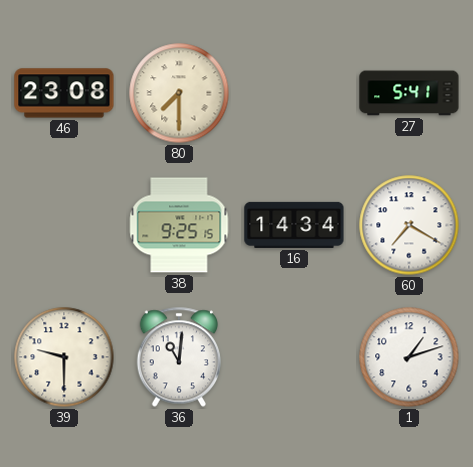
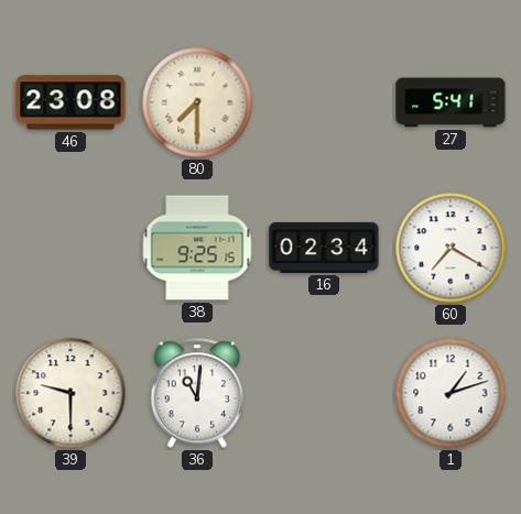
16: 14:34 -> 02:34 (324, 248)
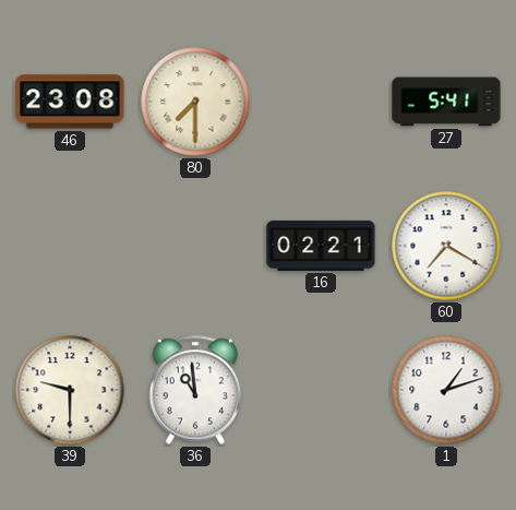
38: 9:25 -> none (197, 248)
16: 02:34 -> 02:21 (321, 246)
36: 11:01 -> 10:59 (194, 390)
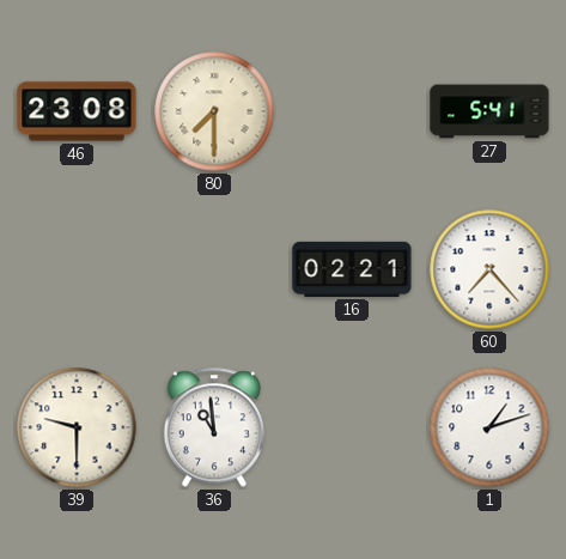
60: 7:20 -> 7:23 (489, 269)
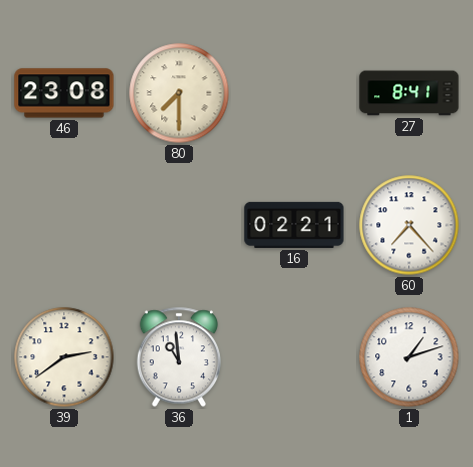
27: 5:41 -> 8:41 (409, 93)
39: 9:30 -> 2:39 (64, 357)
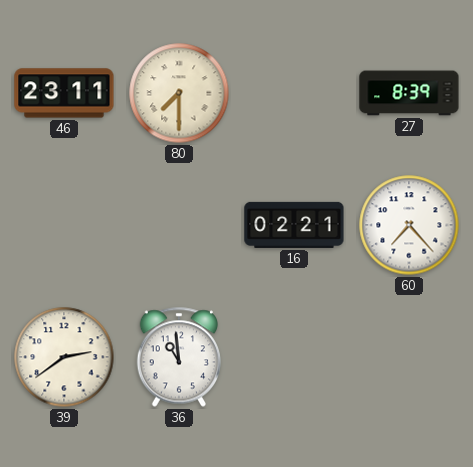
46: 23:08 -> 23:11 (64, 93)
27: 8:41 -> 8:39 (409, 93)
1: 1:12 -> none (409, 357)
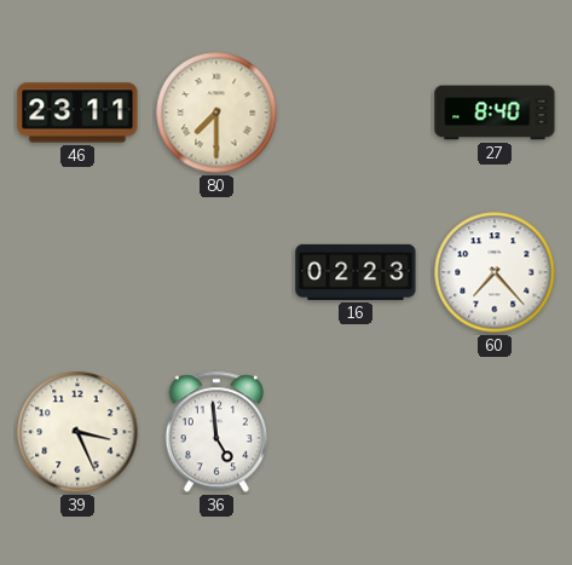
27: 8:39 -> 8:40 (495, 113)
16: 02:21 -> 02:23 (356, 272)
39: 2:39 -> 3:26 (77, 432)
36: 10:59 -> 4:59 (215, 432)
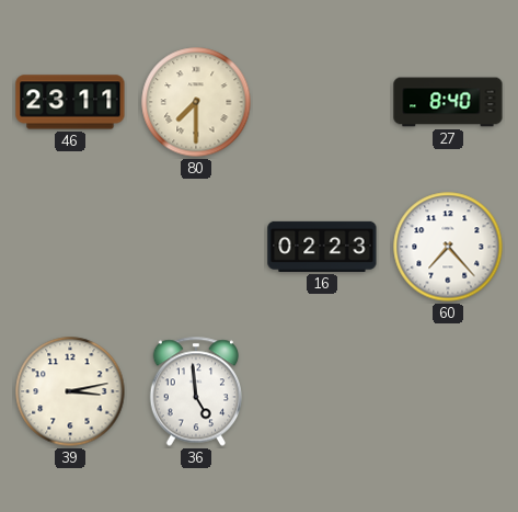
39: 3:26 -> 3:13 (70, 391)
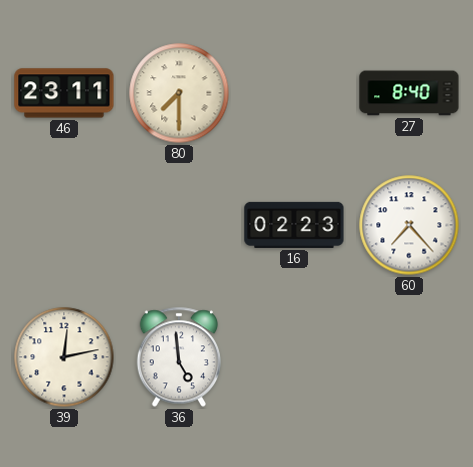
39: 3:13 -> 12:13 (64, 357)
